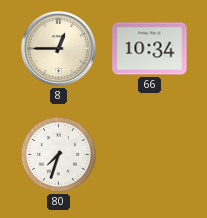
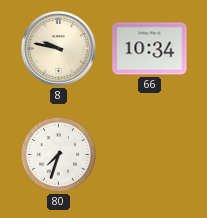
8: 12:45 -> 9:47 (59, 49)
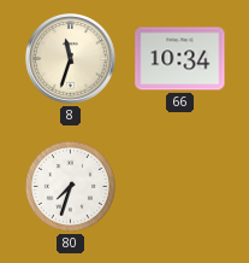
8: 9:47 -> 11:33 (71, 59)
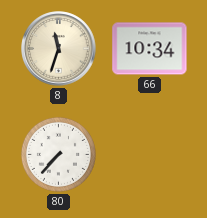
80: 7:33 -> 7:37 (58, 154)
